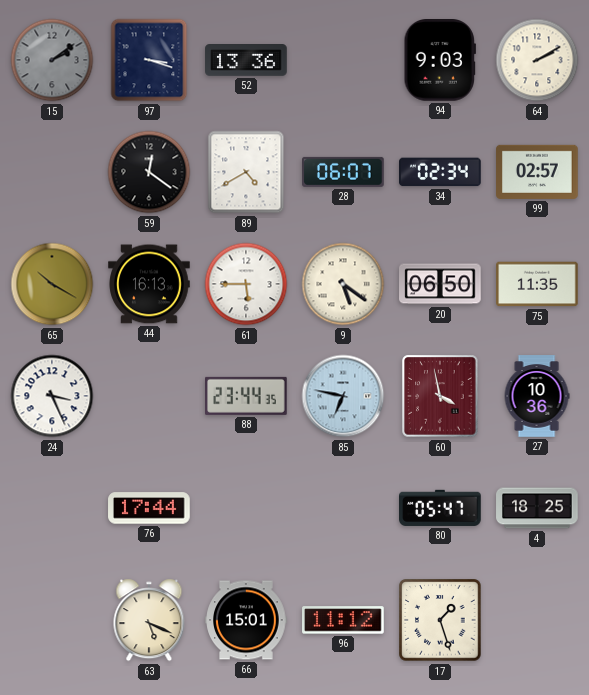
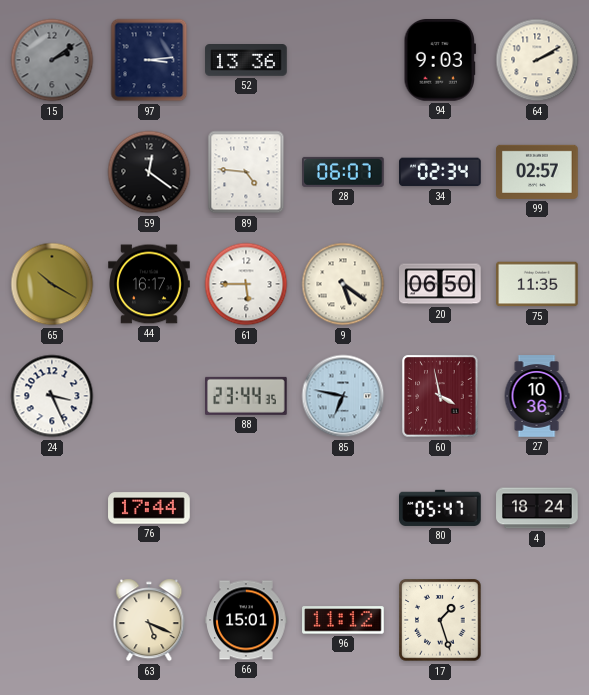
97: 3:18 -> 3:14 (149, 60)
89: 4:40 -> 4:46 (246, 172)
44: 16:13 -> 16:17 (149, 284)
4: 18:25 -> 18:24 (537, 508)
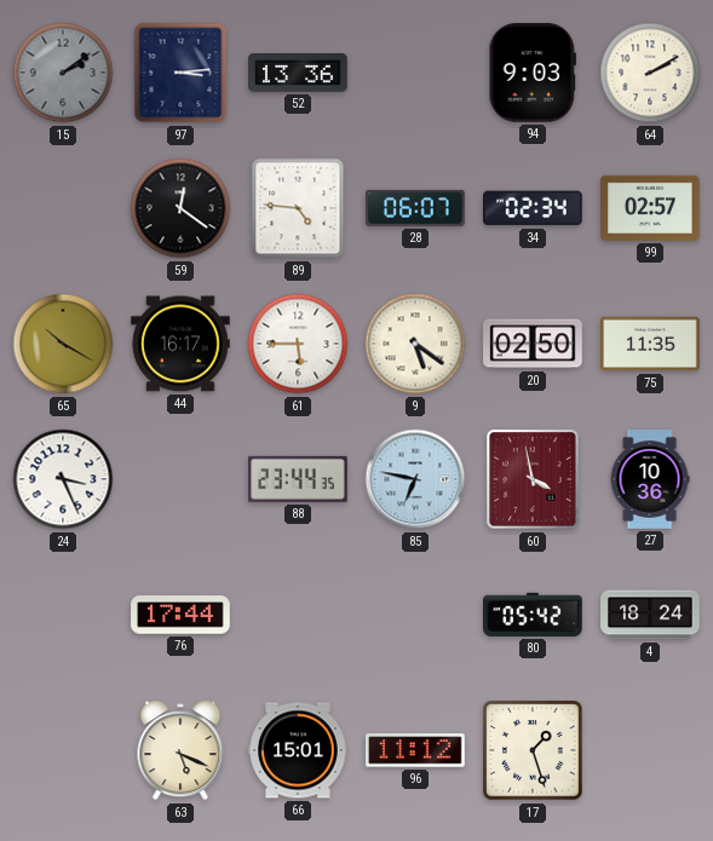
20: 06:50 -> 02:50 (533, 344)
80: 05:47 -> 05:42 (533, 615)
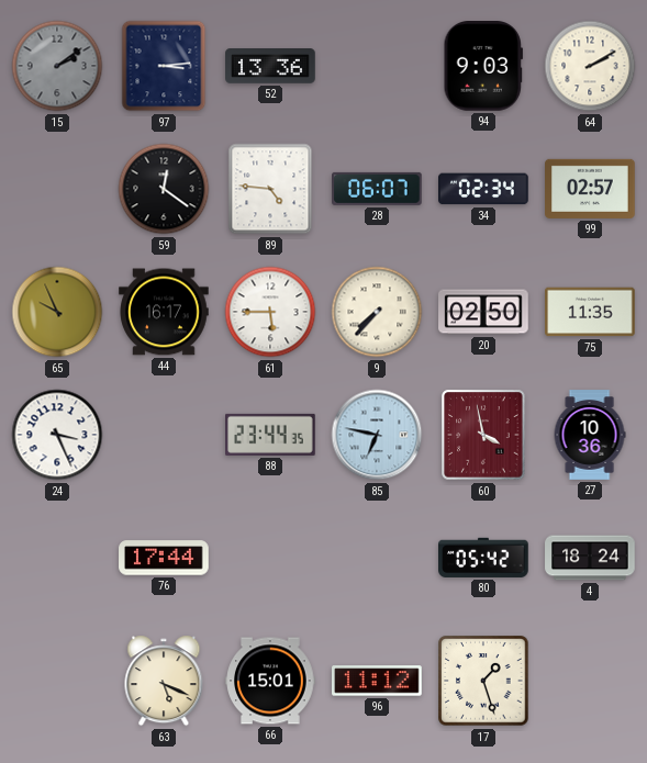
65: 10:20 -> 9:56 (57, 312)
9: 5:21 -> 7:37 (377, 312)
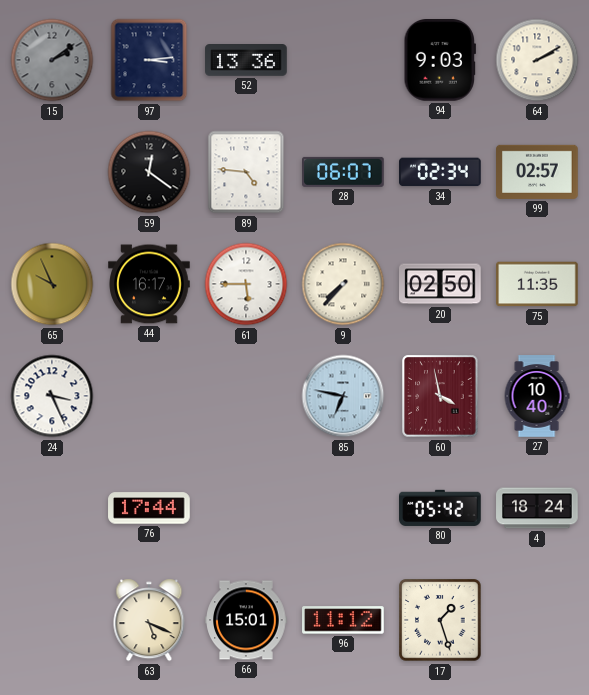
88: 23:44 -> none (270, 435)
27: 10:36 -> 10:40 (537, 396)
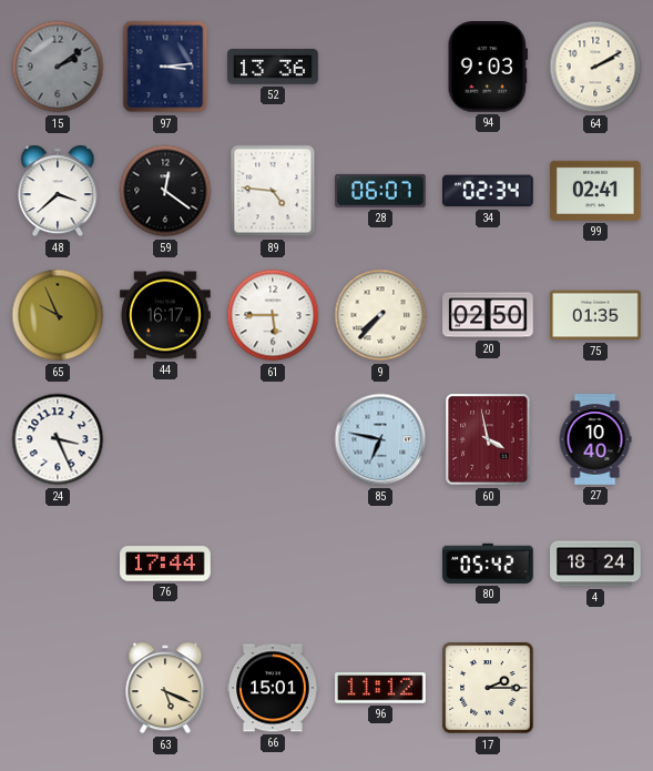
48: none -> 3:38 (58, 191)
99: 02:57 -> 02:41 (595, 191)
75: 11:35 -> 01:35 (595, 315)
17: 1:27 -> 2:15 (488, 688)
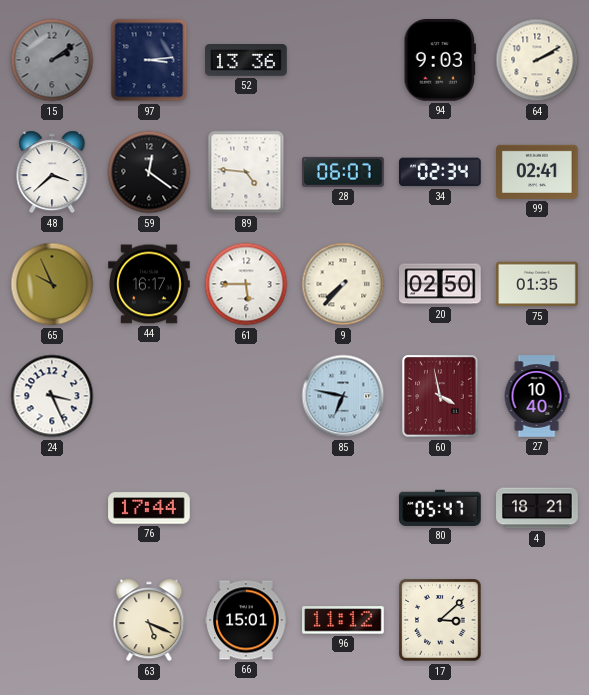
80: 05:42 -> 05:47 (440, 508)
4: 18:24 -> 18:21 (537, 508)
17: 2:15 -> 3:08 (440, 620)
